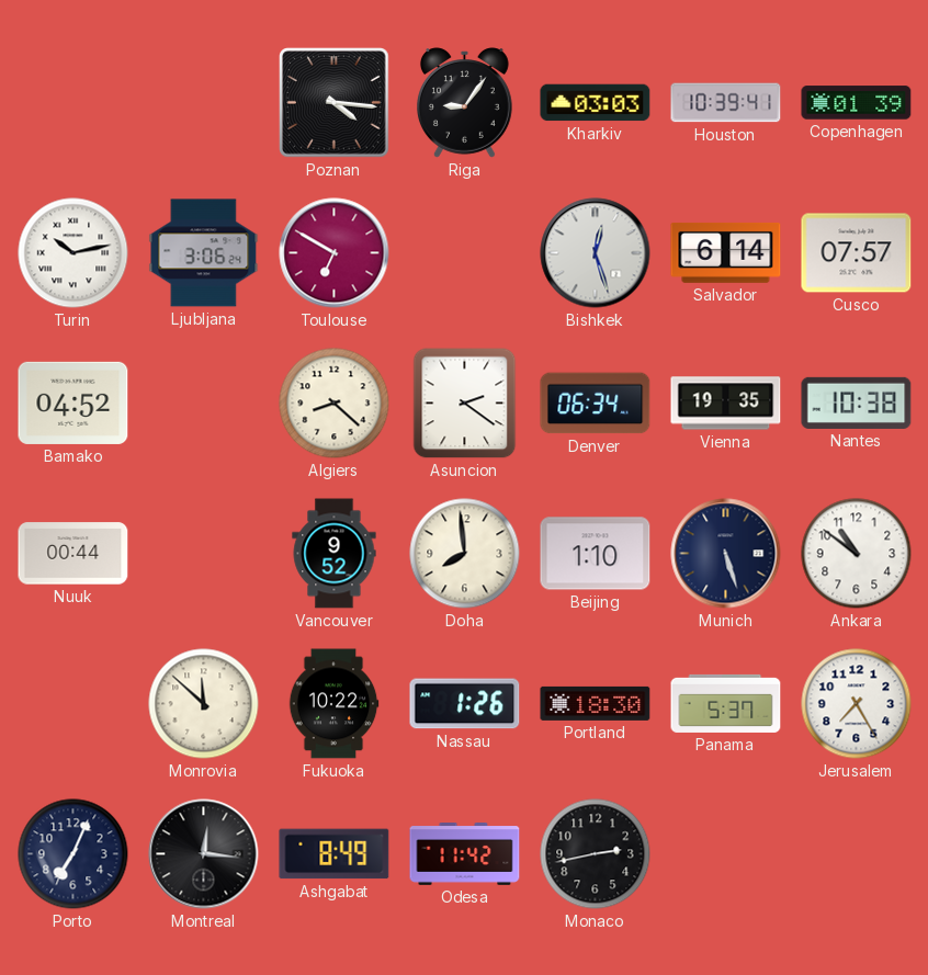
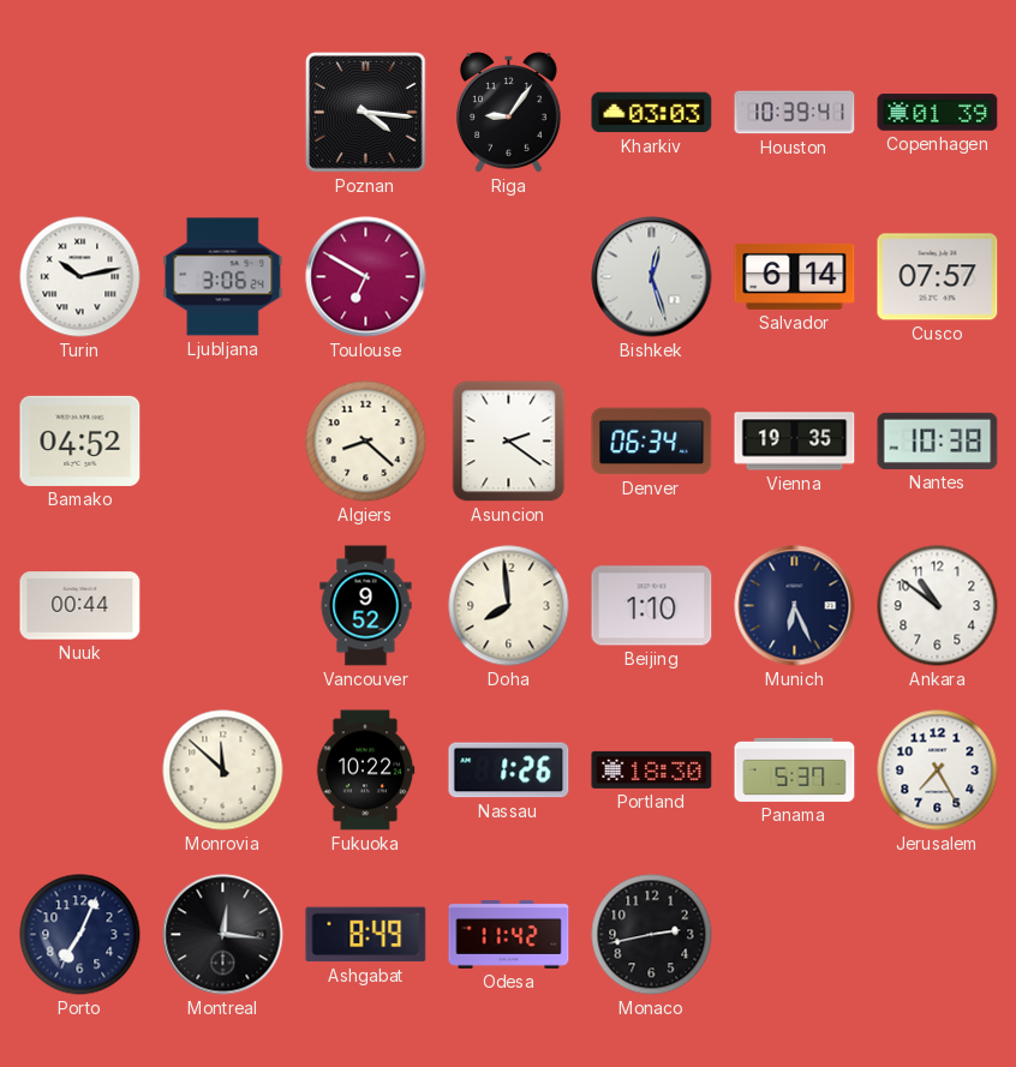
Munich: 5:27 -> 6:26 (795, 606)
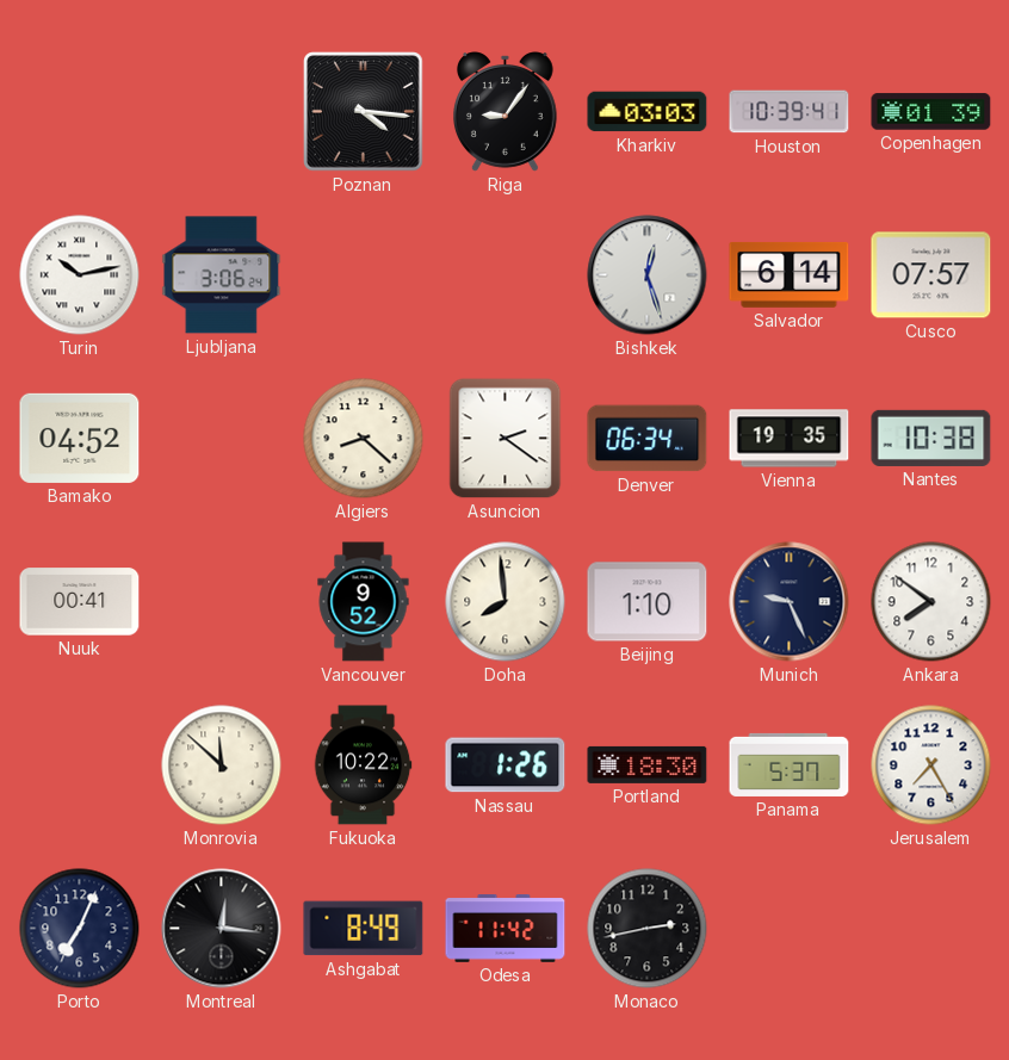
Toulouse: 6:50 -> none (366, 277)
Nuuk: 00:44 -> 00:41 (80, 602)
Munich: 6:26 -> 9:26 (790, 602)
Ankara: 10:51 -> 7:51 (931, 602)
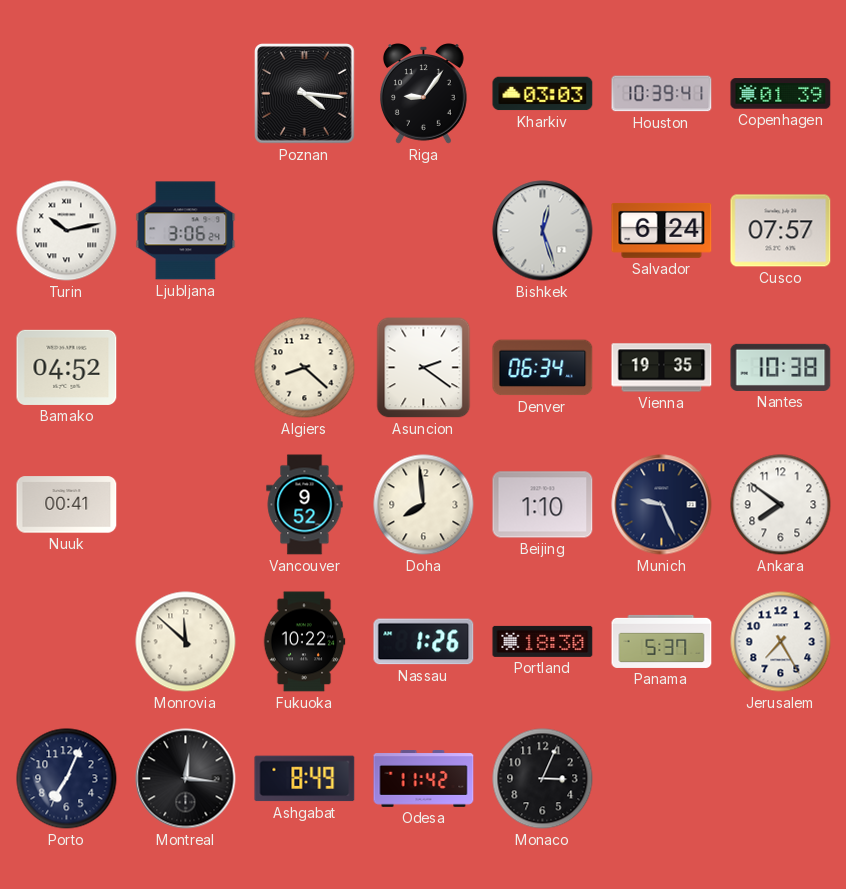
Salvador: 6:14 -> 6:24 (662, 230)
Monaco: 2:43 -> 3:04 (543, 779)
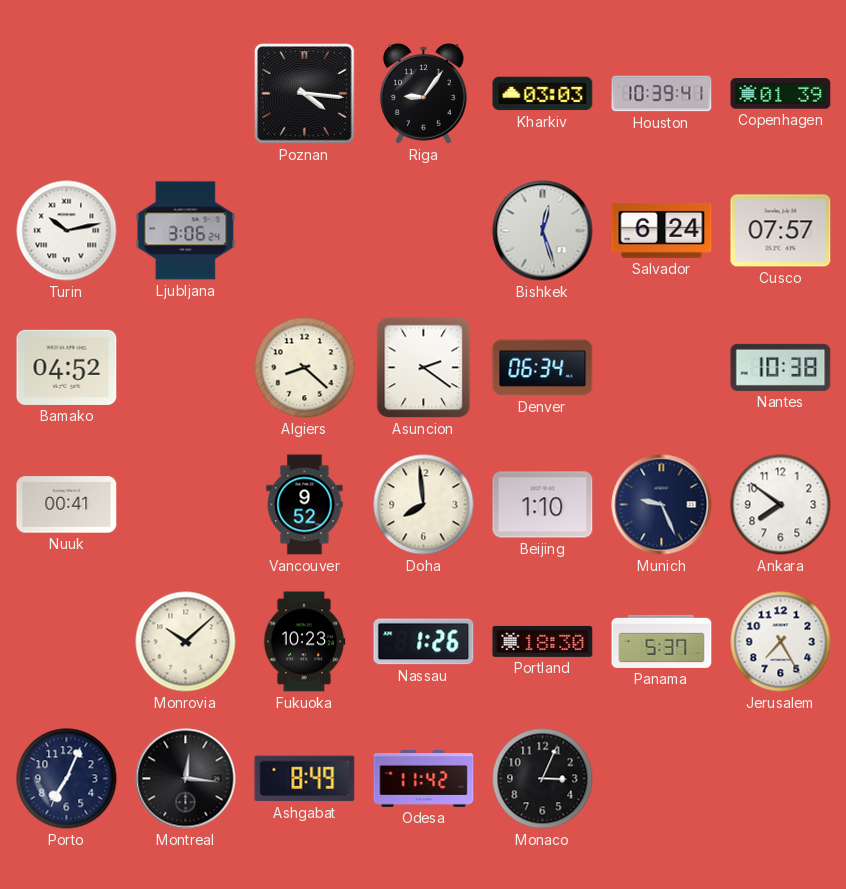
Vienna: 19:35 -> none (662, 368)
Monrovia: 11:52 -> 10:08 (186, 642)
Fukuoka: 10:22 -> 10:23 (304, 642)
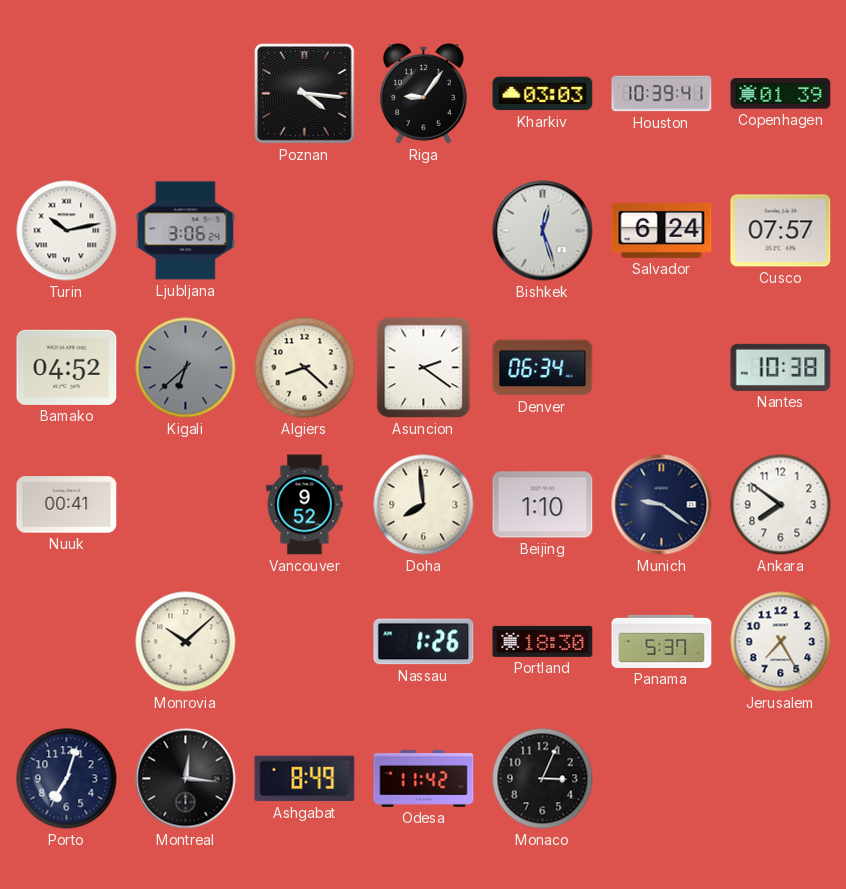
Kigali: none -> 6:38 (186, 368)
Munich: 9:26 -> 9:21 (662, 505)
Fukuoka: 10:23 -> none (304, 642)
Porto: 7:04 -> 7:03 (67, 779)
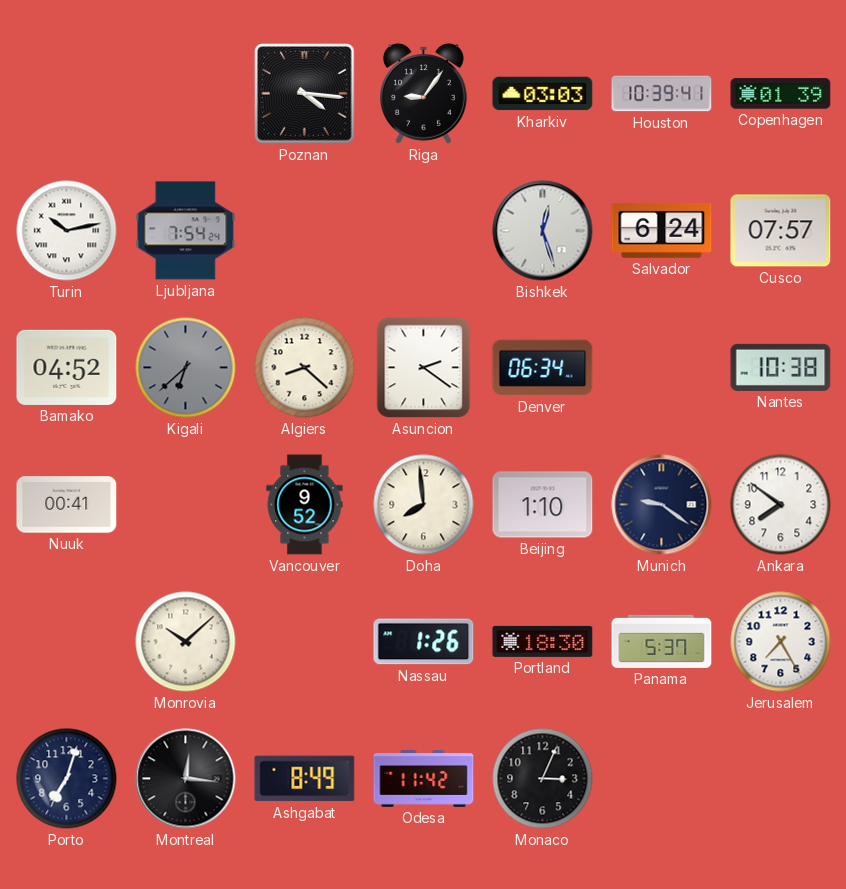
Ljubljana: 3:06 -> 7:54 (186, 231)
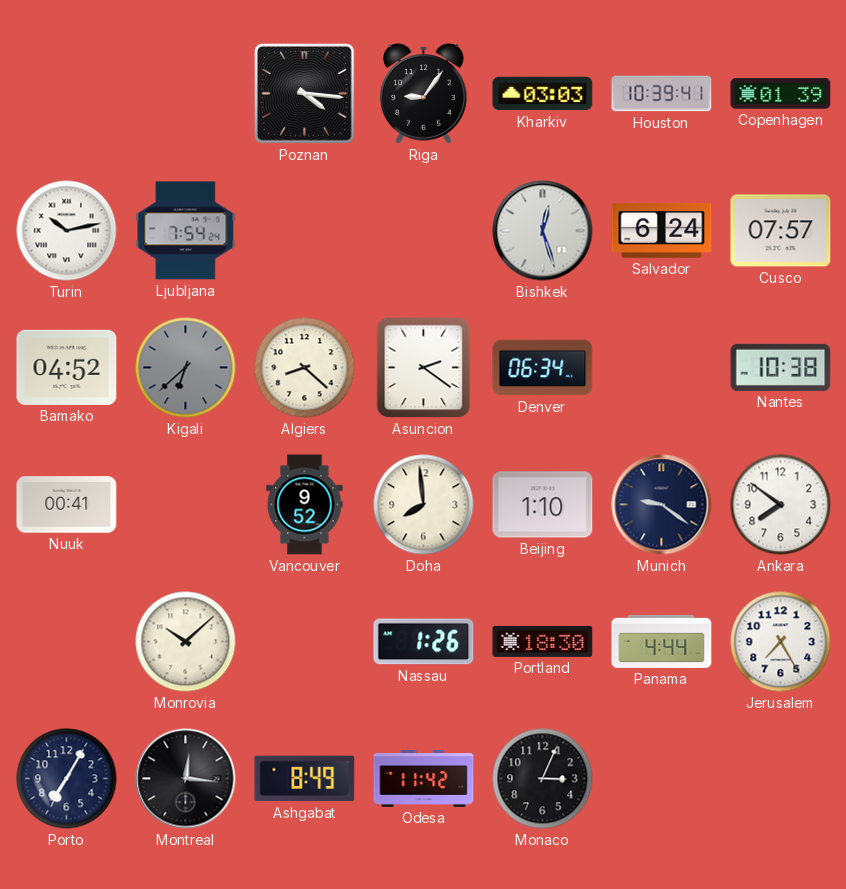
Panama: 5:37 -> 4:44 (662, 641)
Porto: 7:03 -> 7:05 (67, 779)
